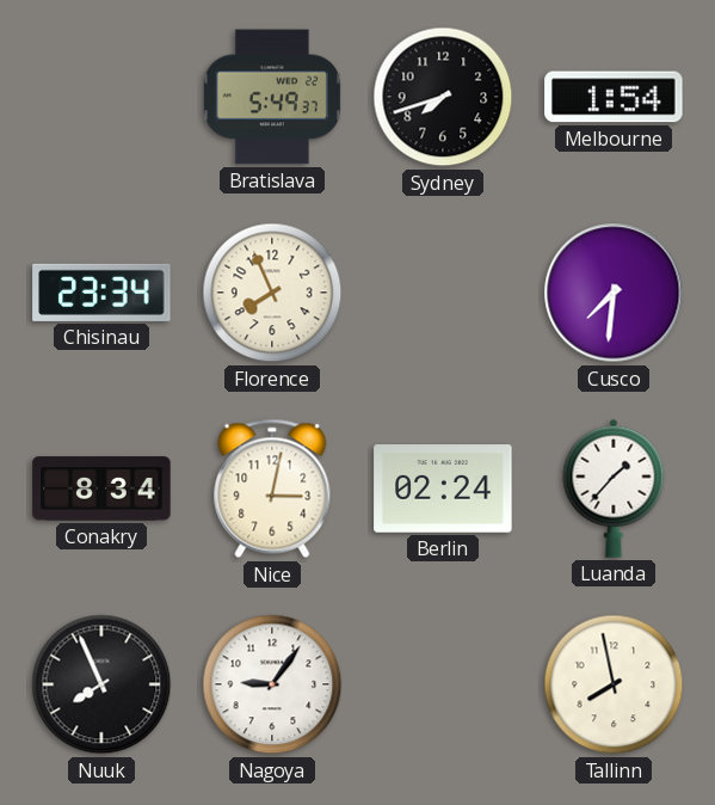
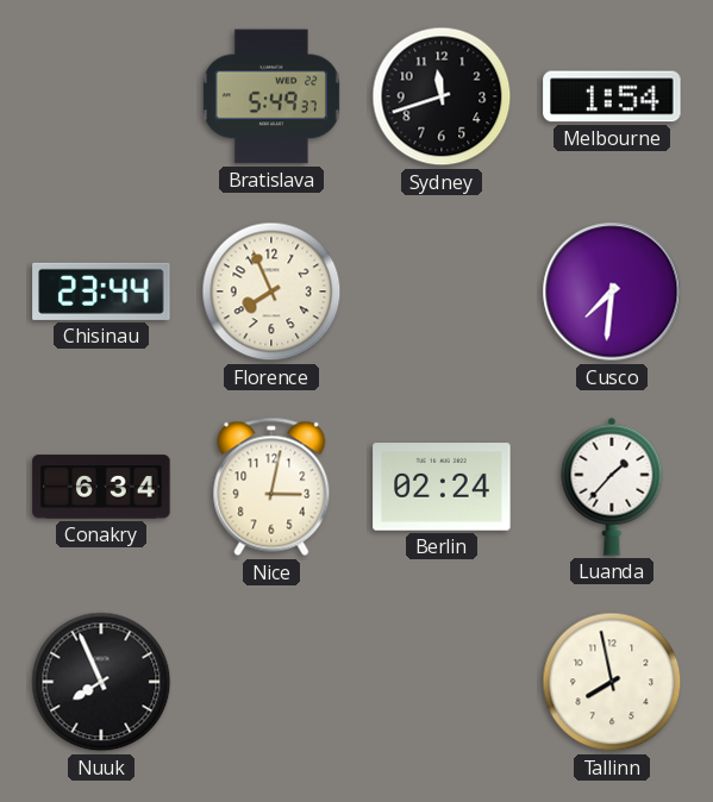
Sydney: 7:42 -> 11:42 (442, 96)
Chisinau: 23:34 -> 23:44 (101, 292)
Conakry: 8:34 -> 6:34 (101, 487)
Nagoya: 9:06 -> none (272, 684)
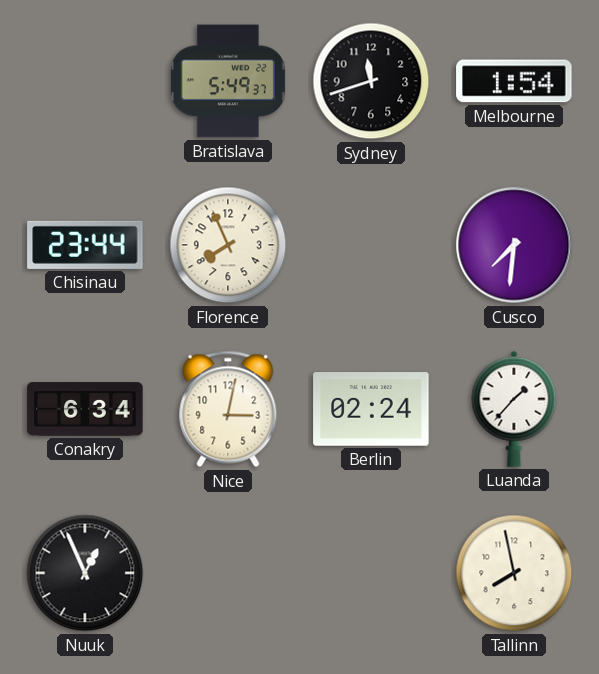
Nuuk: 7:56 -> 12:56 (85, 573)
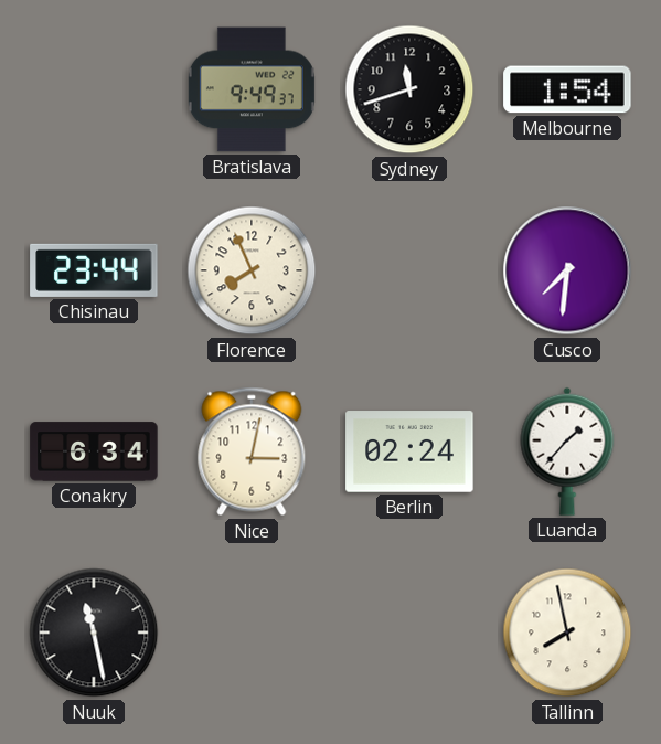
Bratislava: 5:49 -> 9:49 (252, 89)
Nuuk: 12:56 -> 11:28 (94, 633)
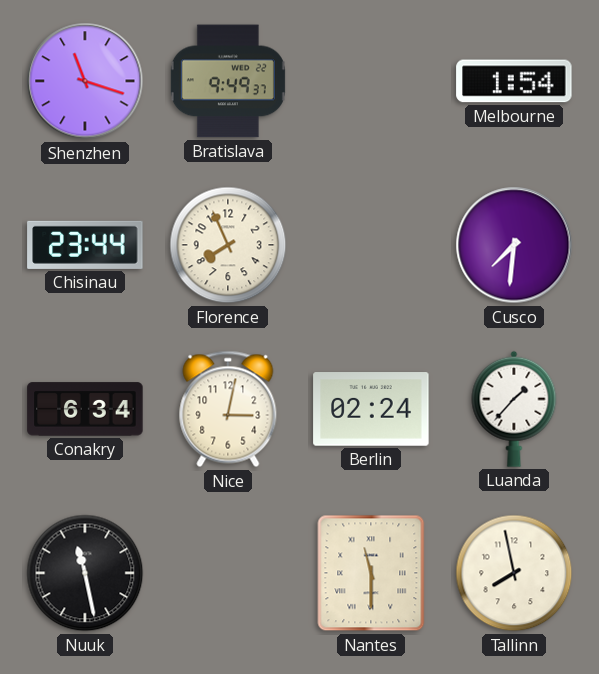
Shenzhen: none -> 11:18 (85, 81)
Sydney: 11:42 -> none (409, 89)
Nantes: none -> 11:30 (371, 573)
